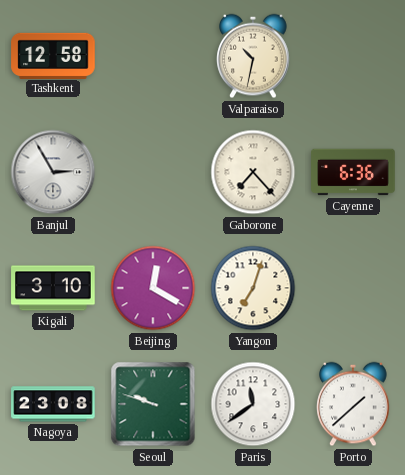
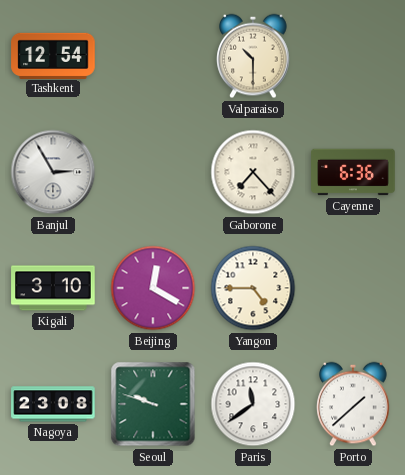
Tashkent: 12:58 -> 12:54 (53, 55)
Valparaiso: 10:32 -> 10:30 (253, 56)
Yangon: 7:03 -> 4:45 (253, 288)
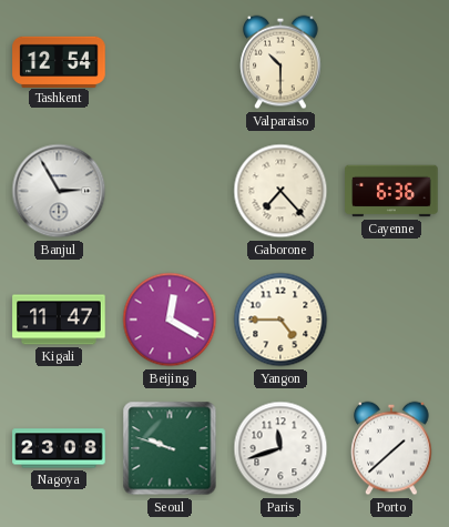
Kigali: 3:10 -> 11:47 (59, 320)
Paris: 11:39 -> 11:42 (280, 448)
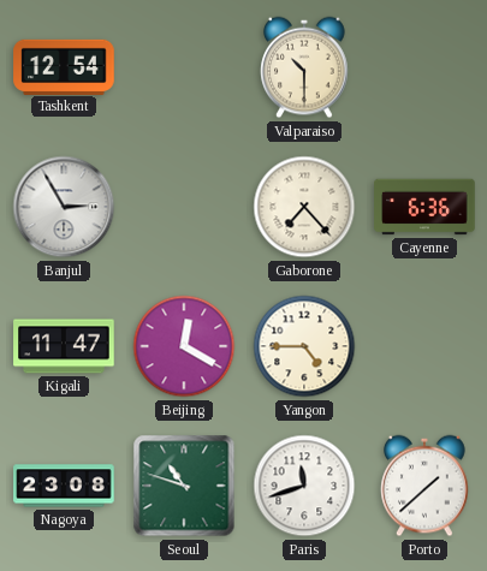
Seoul: 9:48 -> 10:48 (184, 486)
